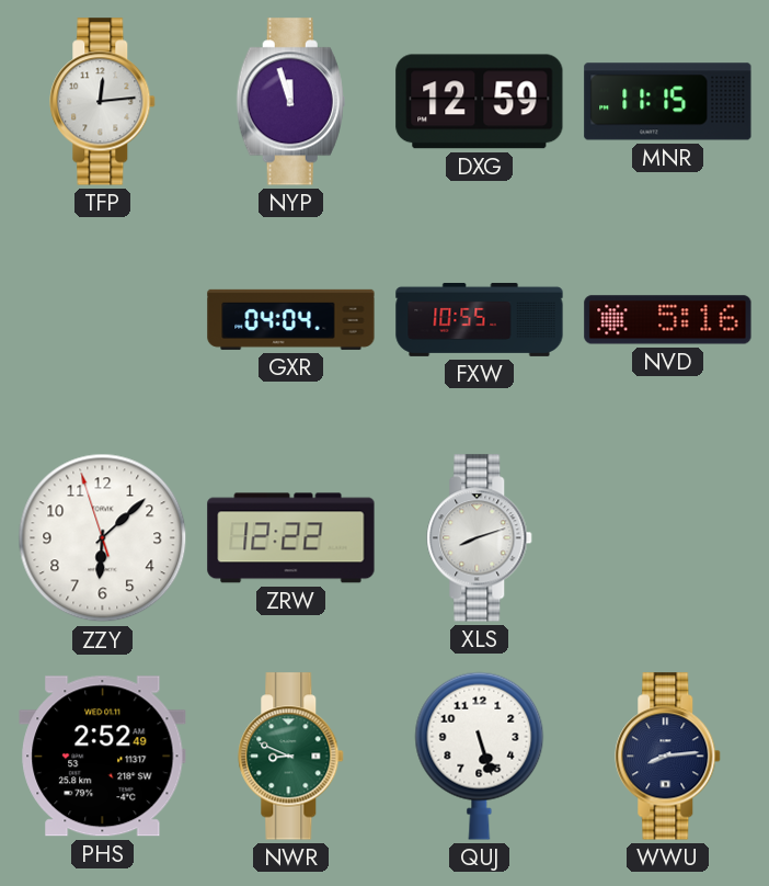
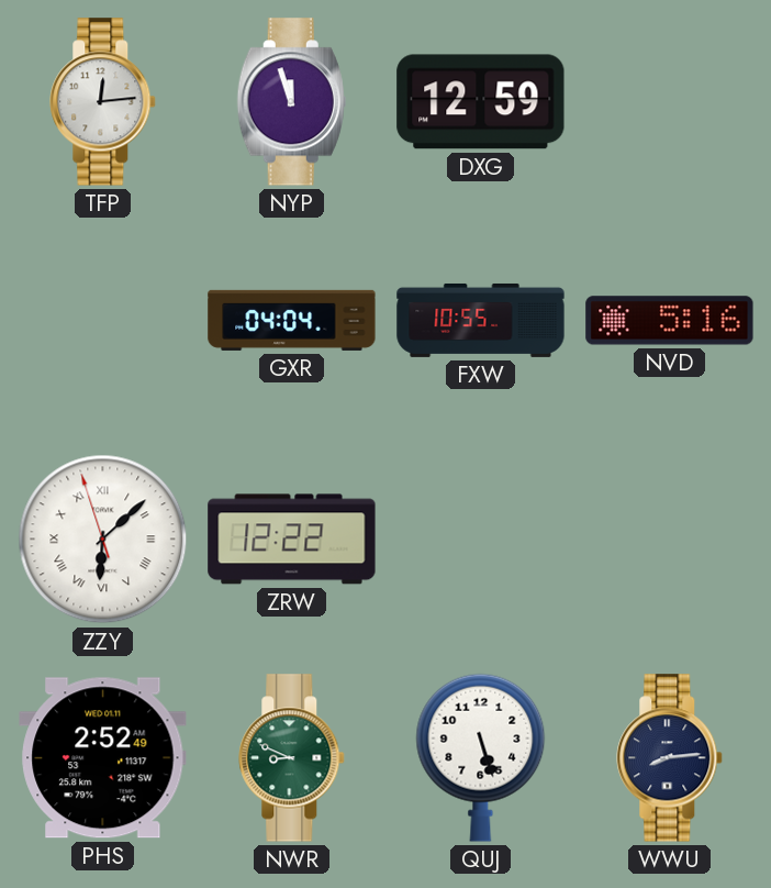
MNR: 11:15 -> none (668, 102)
ZZY numerals: Arabic -> Roman (103, 540)
XLS: 8:12 -> none (480, 538)
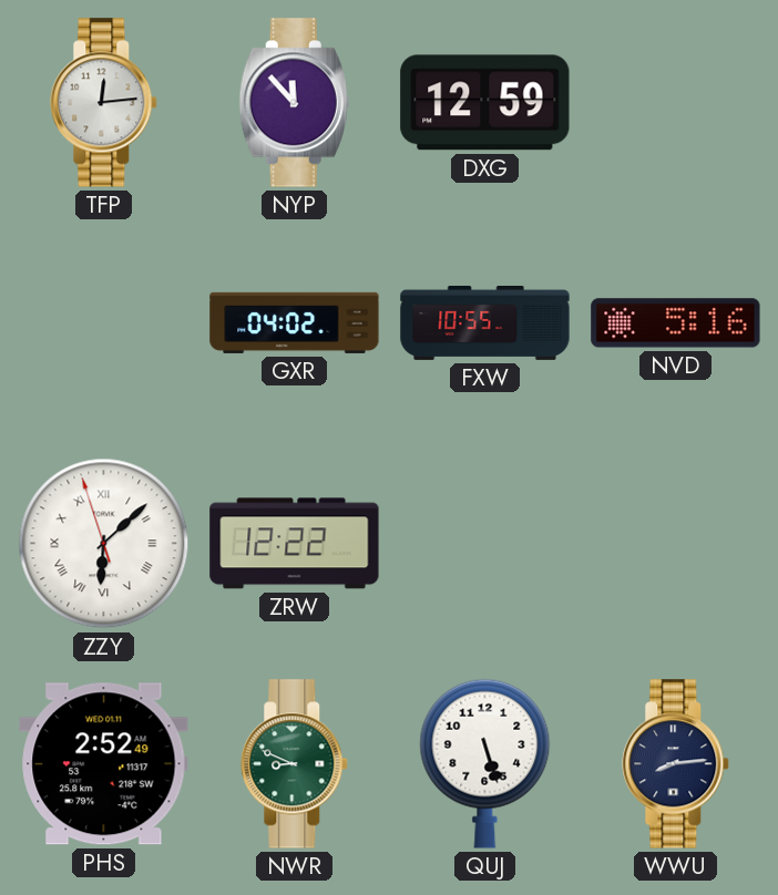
NYP: 11:57 -> 11:53 (294, 103)
GXR: 04:04 -> 04:02 (295, 322)
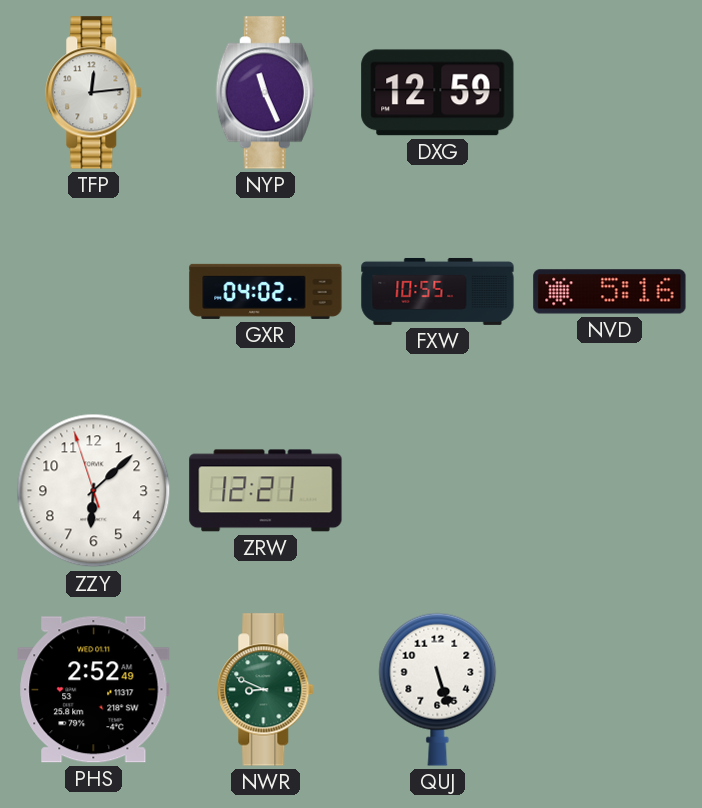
NYP: 11:53 -> 11:26 (265, 93)
ZZY numerals: Roman -> Arabic (94, 491)
ZRW: 12:22 -> 12:21 (266, 491)
WWU: 8:14 -> none (676, 764)
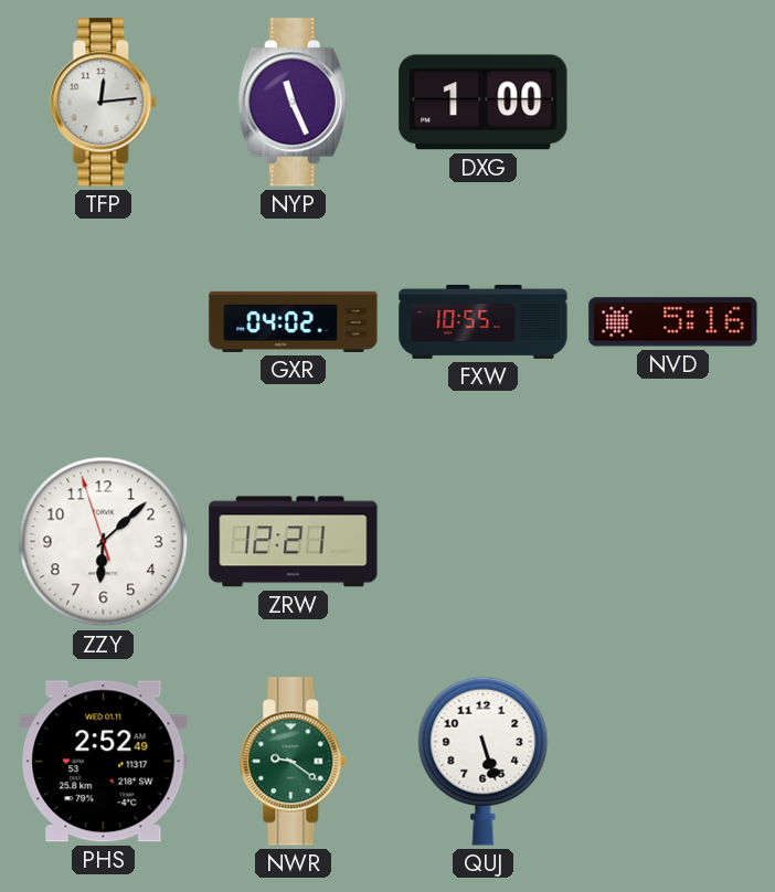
DXG: 12:59 -> 1:00 (484, 103)
NWR: 8:49 -> 9:21 (294, 762)
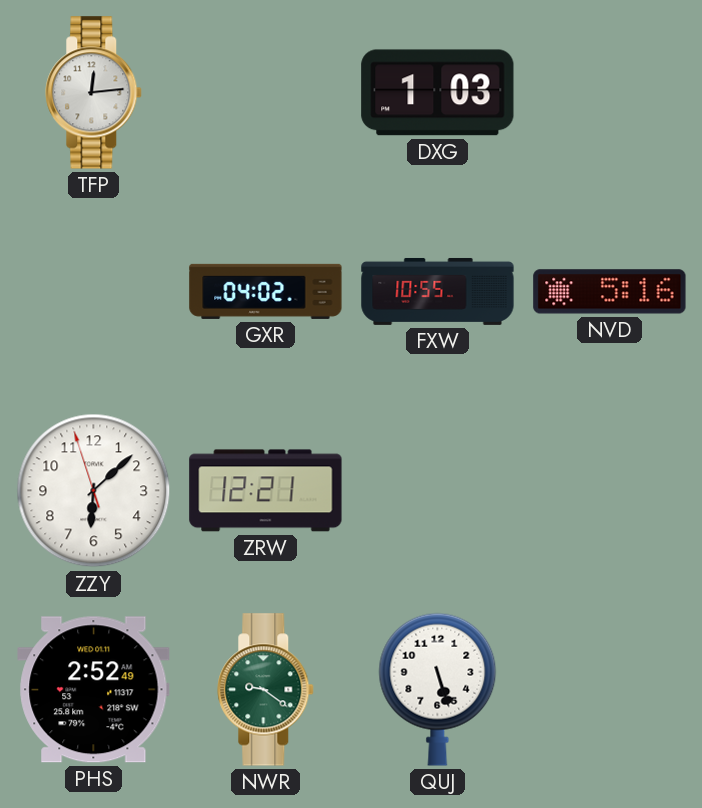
NYP: 11:26 -> none (293, 103)
DXG: 1:00 -> 1:03 (438, 93)
